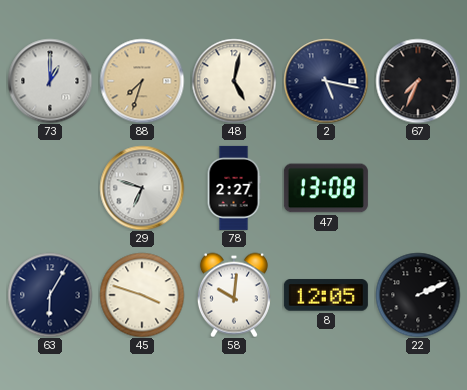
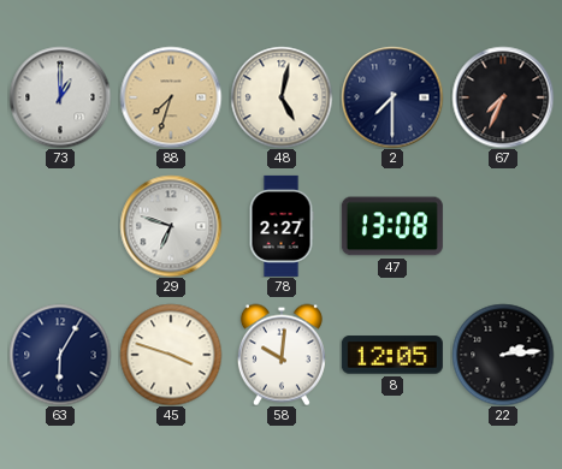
2: 5:17 -> 7:30 (392, 97)
22: 2:11 -> 2:14 (503, 355)
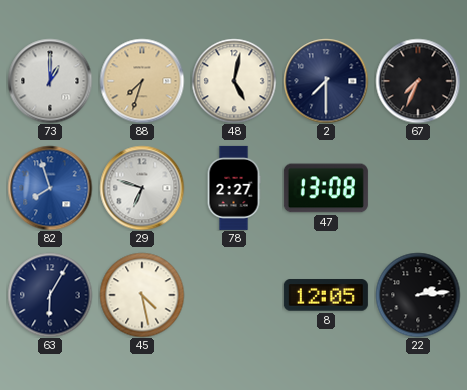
82: none -> 7:57 (50, 188)
45: 3:48 -> 4:28 (142, 295)
58: 10:01 -> none (282, 355)
